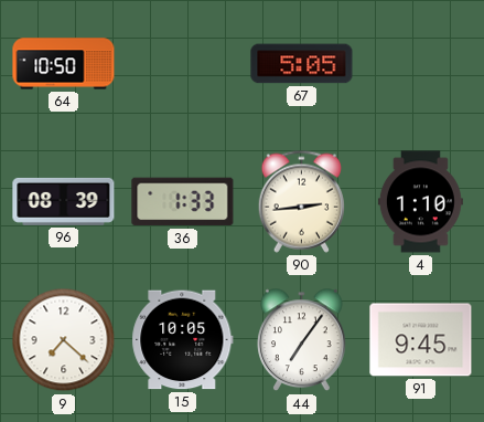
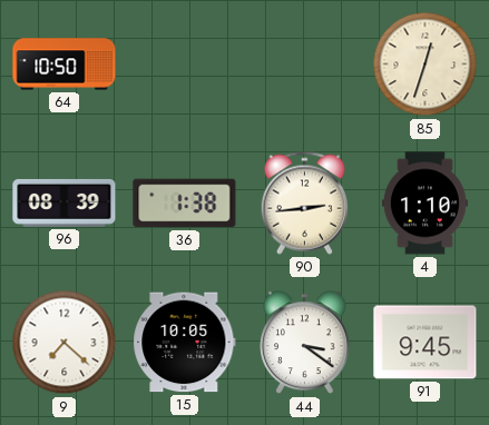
67: 5:05 -> none (302, 64)
85: none -> 12:33 (426, 65)
36: 1:33 -> 1:38 (185, 204)
44: 7:06 -> 3:21 (305, 343)
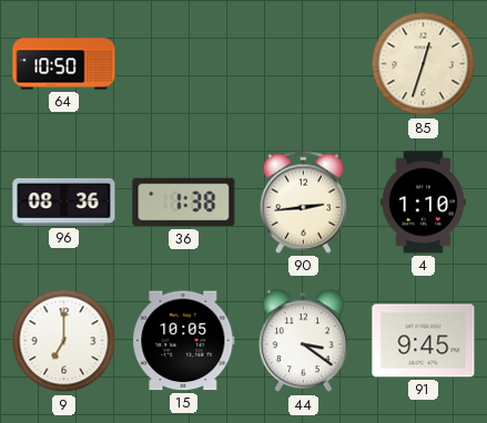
96: 08:39 -> 08:36 (64, 202)
9: 7:22 -> 7:00 (64, 341)
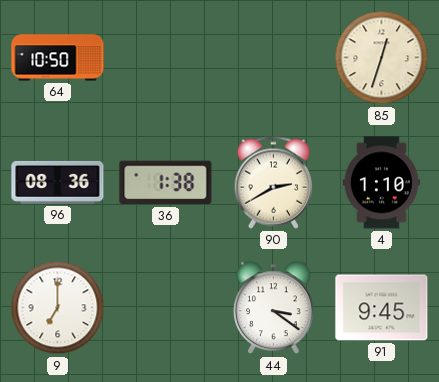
90: 2:44 -> 2:40 (273, 182)
15: 10:05 -> none (184, 341)
